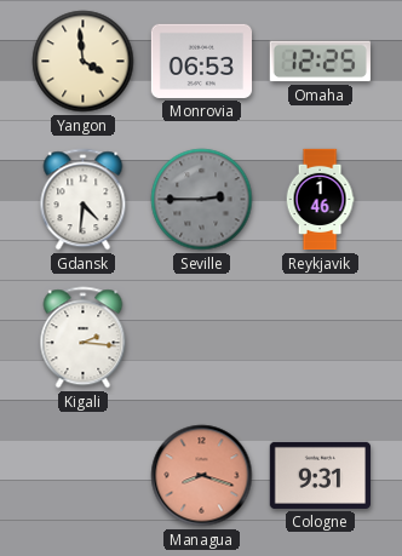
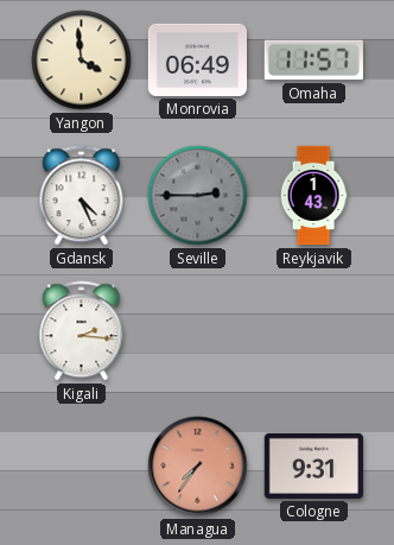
Monrovia: 06:53 -> 06:49 (197, 59)
Omaha: 12:25 -> 11:57 (313, 61)
Gdansk: 4:31 -> 4:26 (82, 196)
Reykjavik: 1:46 -> 1:43 (313, 196)
Managua: 8:18 -> 7:36 (198, 467)
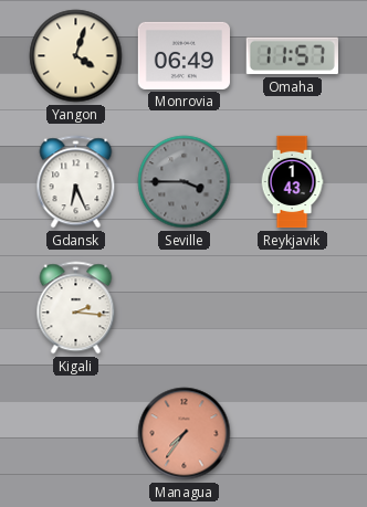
Yangon: 3:59 -> 4:03 (76, 56)
Gdansk: 4:26 -> 6:26 (76, 182)
Seville: 2:45 -> 3:45 (185, 182)
Cologne: 9:31 -> none (313, 465)
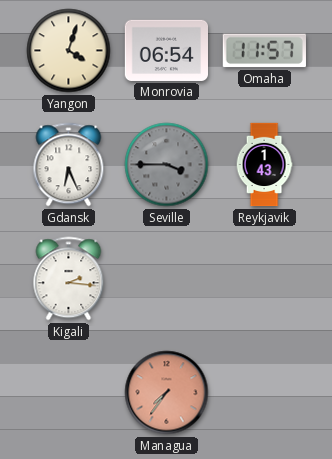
Monrovia: 06:49 -> 06:54 (166, 50)
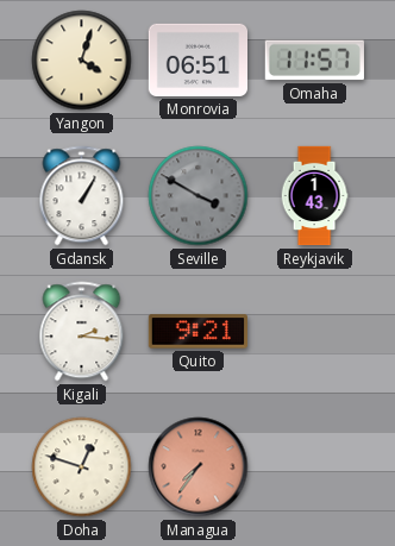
Monrovia: 06:54 -> 06:51 (197, 59)
Gdansk: 6:26 -> 1:05 (82, 196)
Seville: 3:45 -> 3:50 (199, 196)
Quito: none -> 9:21 (197, 332)
Doha: none -> 12:48 (82, 467)
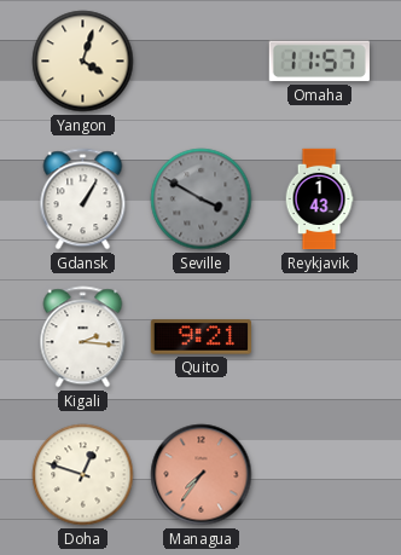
Monrovia: 06:51 -> none (197, 59)
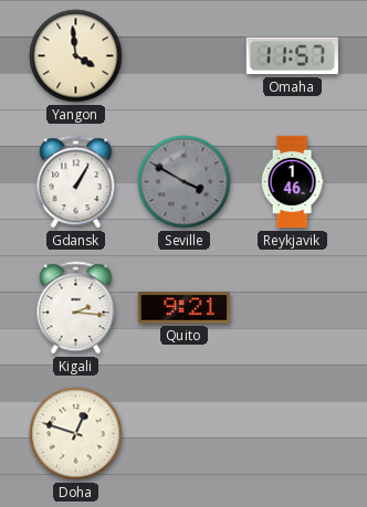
Yangon: 4:03 -> 3:59 (76, 56)
Reykjavik: 1:43 -> 1:46 (292, 182)
Managua: 7:36 -> none (202, 475)
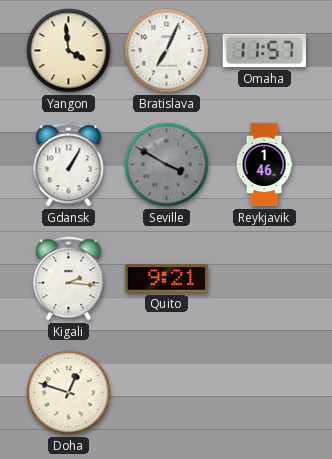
Bratislava: none -> 7:04 (167, 51)
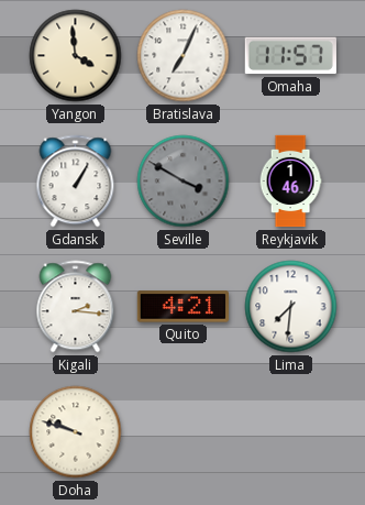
Quito: 9:21 -> 4:21 (182, 307)
Lima: none -> 7:31 (291, 307)
Doha: 12:48 -> 9:48 (76, 432)
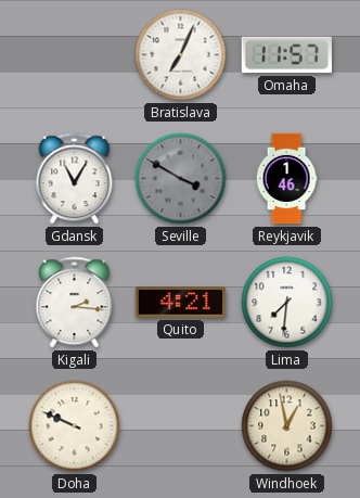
Yangon: 3:59 -> none (76, 56)
Gdansk: 1:05 -> 11:05 (75, 179)
Doha: 9:48 -> 9:49 (75, 426)
Windhoek: none -> 12:58 (287, 426)
